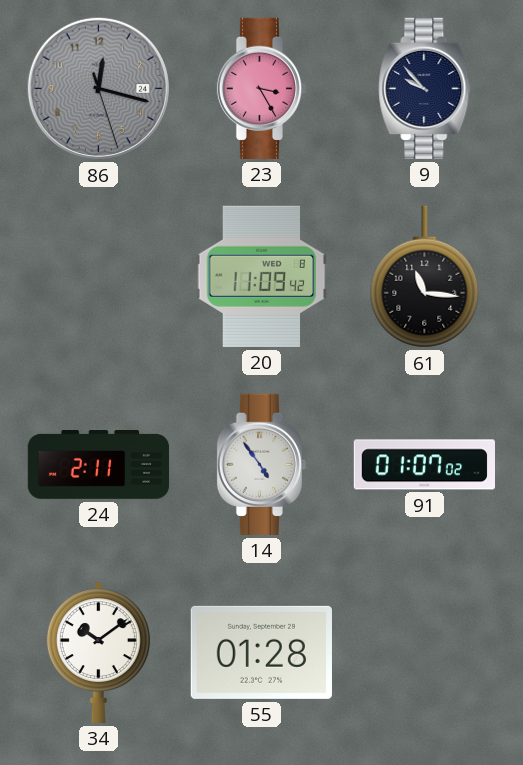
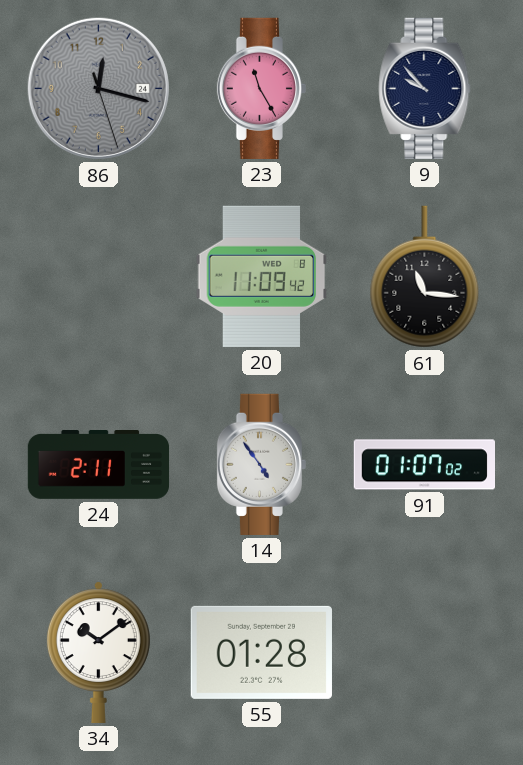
23: 3:25 -> 11:25 (261, 88)
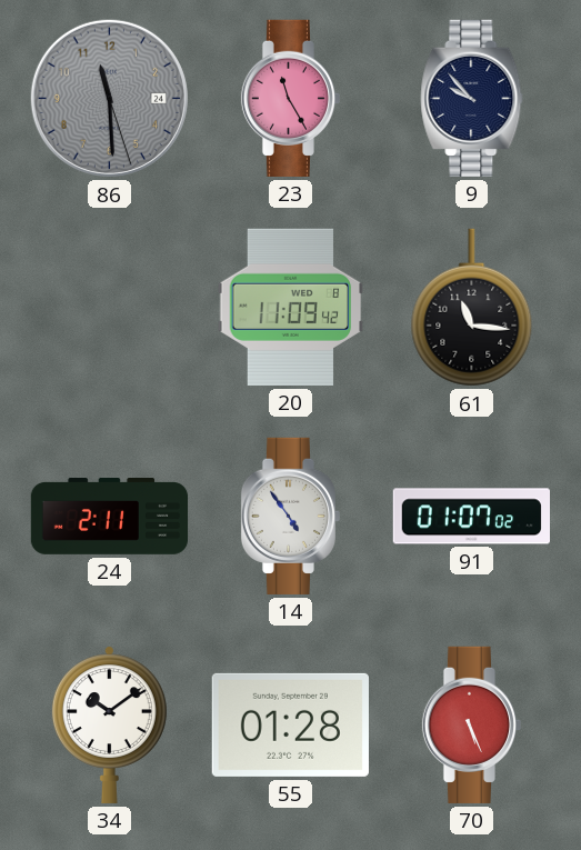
86: 12:17 -> 11:29 (109, 98)
70: none -> 5:26 (471, 724)
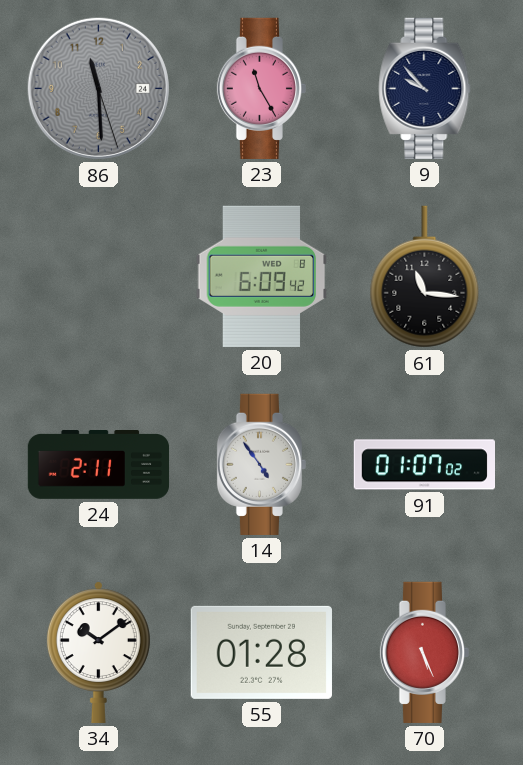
20: 11:09 -> 6:09 (262, 276)
